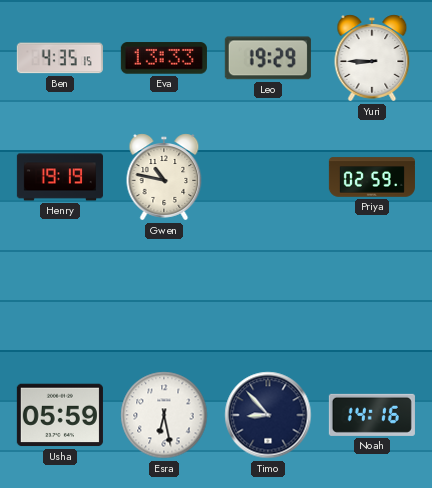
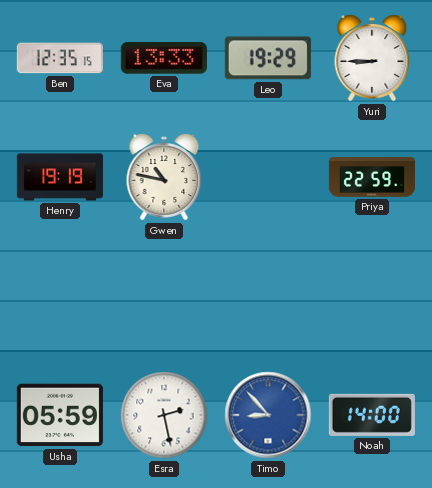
Ben: 4:35 -> 12:35 (60, 58)
Priya: 02:59 -> 22:59 (372, 177)
Esra: 6:28 -> 2:28 (164, 415)
Timo dial: navy -> blue (268, 415)
Noah: 14:16 -> 14:00 (372, 415)
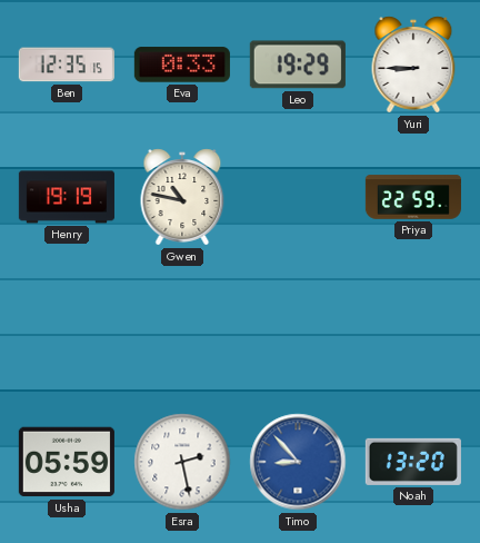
Eva: 13:33 -> 0:33 (182, 65)
Noah: 14:00 -> 13:20 (413, 462)
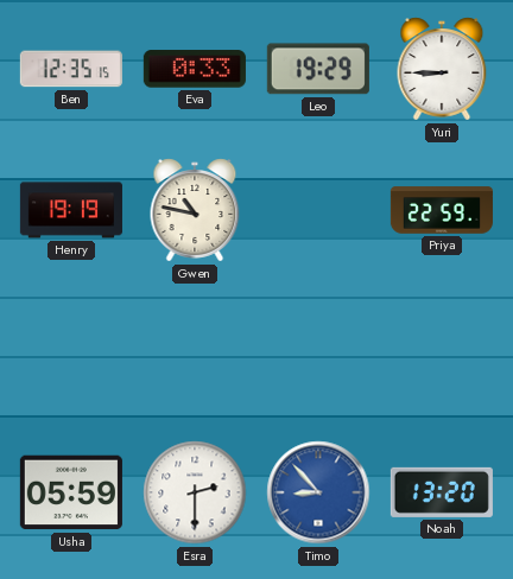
Esra: 2:28 -> 2:30 (195, 492)
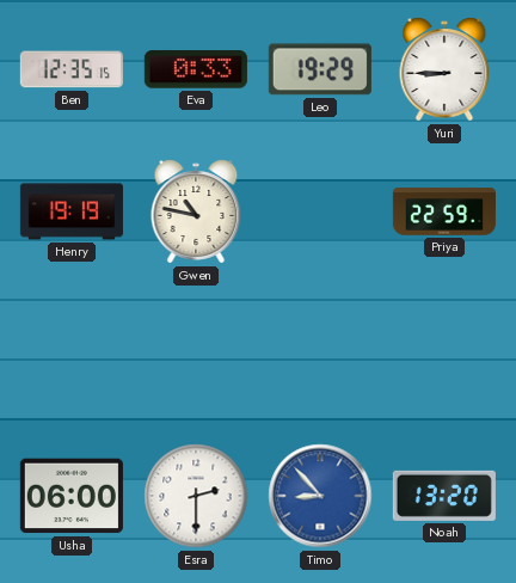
Usha: 05:59 -> 06:00 (72, 496)
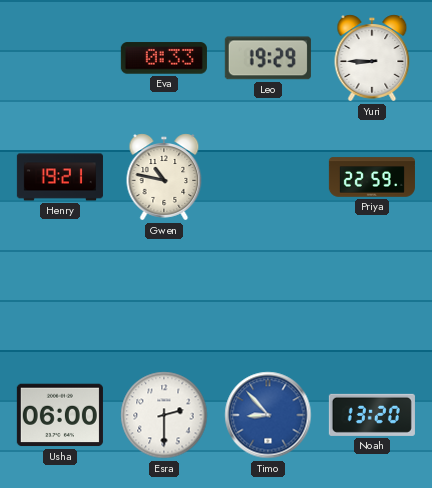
Ben: 12:35 -> none (72, 69)
Henry: 19:19 -> 19:21 (60, 177)
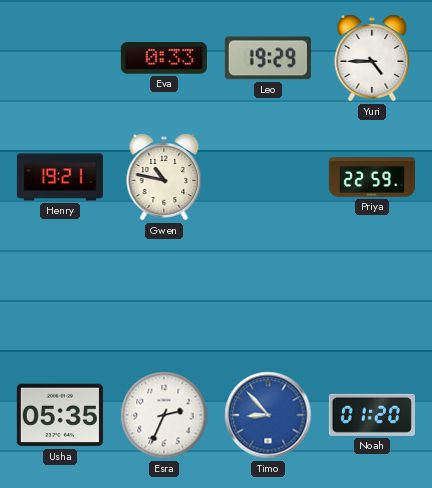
Yuri: 8:45 -> 4:45 (372, 58)
Usha: 06:00 -> 05:35 (60, 415)
Esra: 2:30 -> 2:34 (164, 415)
Noah: 13:20 -> 01:20 (372, 415)
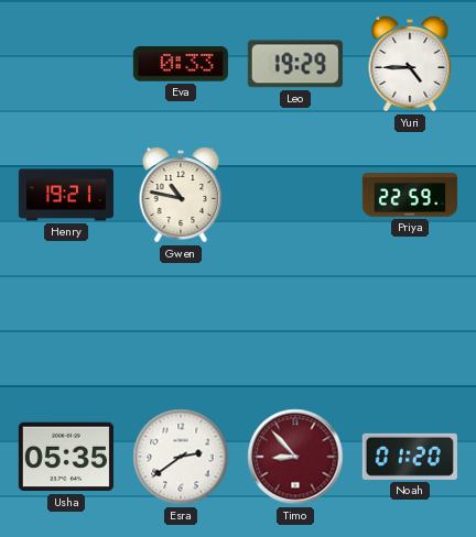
Esra: 2:34 -> 2:39 (181, 457)
Timo dial: blue -> burgundy (295, 457)
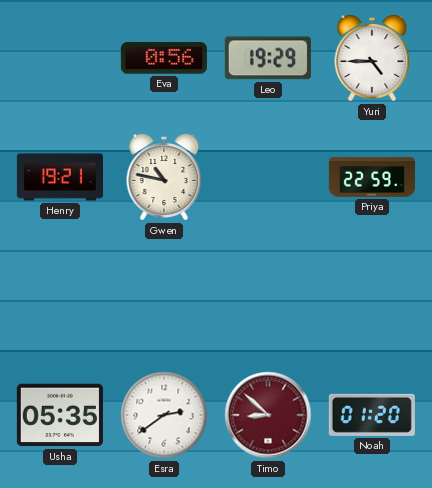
Eva: 0:33 -> 0:56 (164, 58)
Timo: 8:53 -> 8:52 (268, 415)
